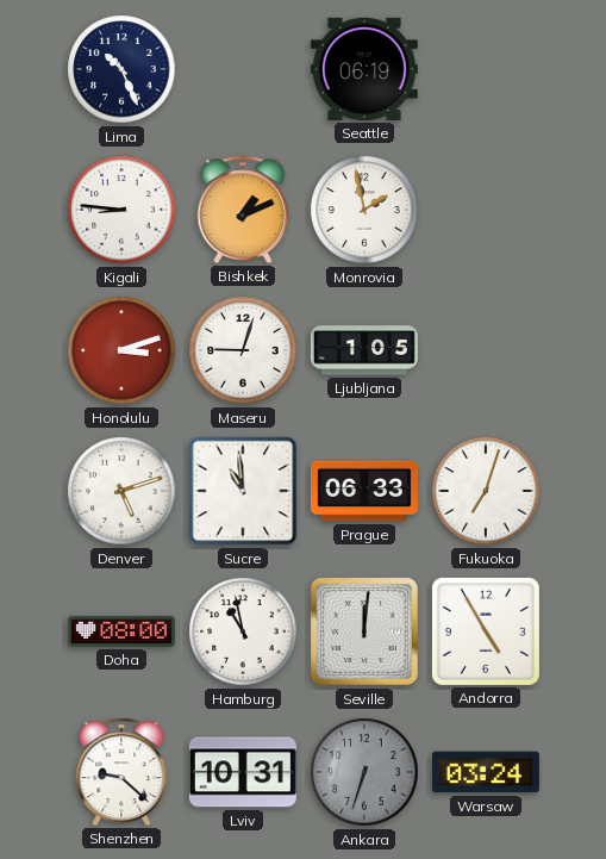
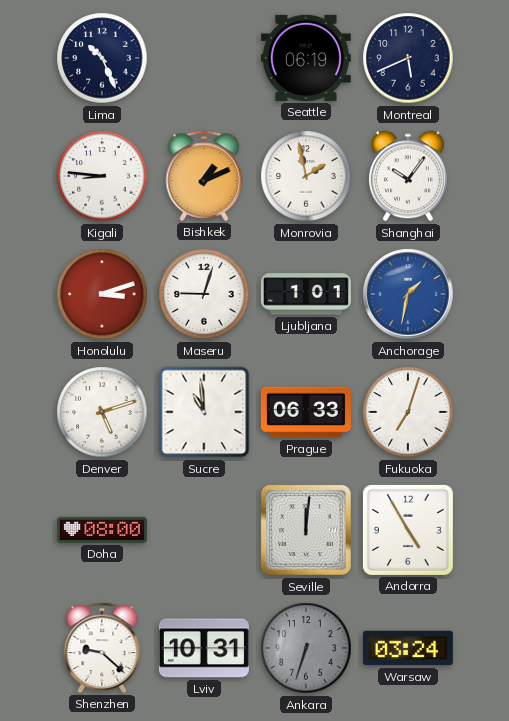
Montreal: none -> 5:41 (408, 58)
Shanghai: none -> 10:06 (408, 176)
Ljubljana: 1:05 -> 1:01 (306, 294)
Anchorage: none -> 1:32 (408, 294)
Hamburg: 10:58 -> none (243, 631)
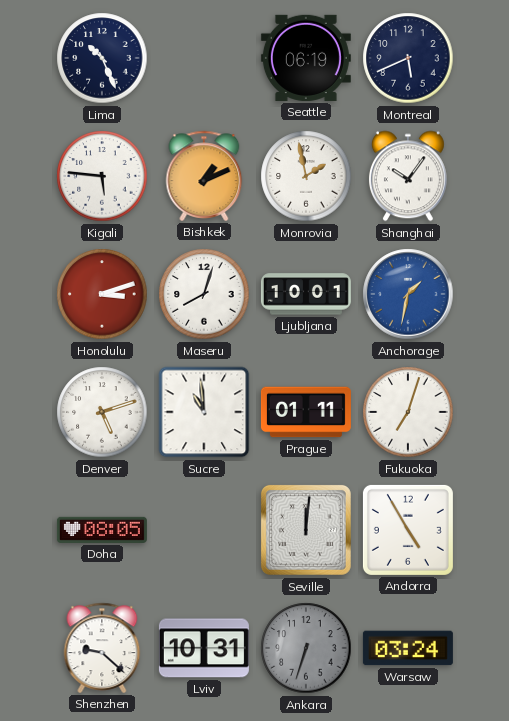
Kigali: 8:46 -> 5:46 (102, 176)
Maseru: 9:03 -> 8:03 (204, 294)
Ljubljana: 1:01 -> 10:01 (306, 294)
Prague: 06:33 -> 01:11 (306, 412)
Doha: 08:00 -> 08:05 (102, 530)
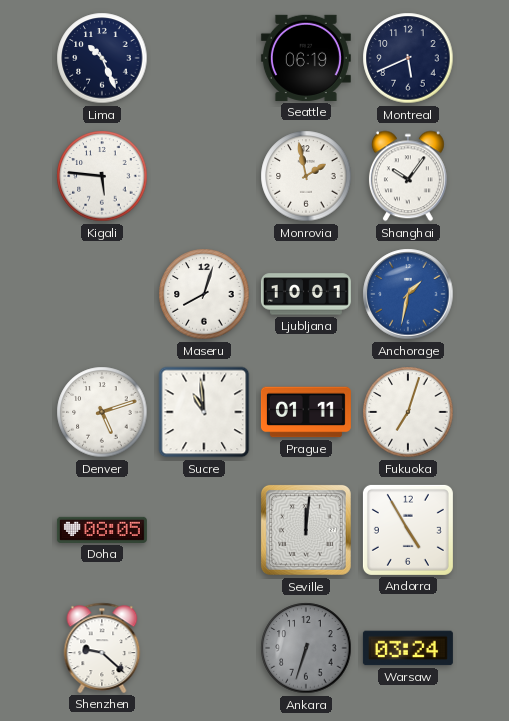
Bishkek: 1:11 -> none (204, 176)
Honolulu: 3:12 -> none (102, 294)
Lviv: 10:31 -> none (204, 648)
